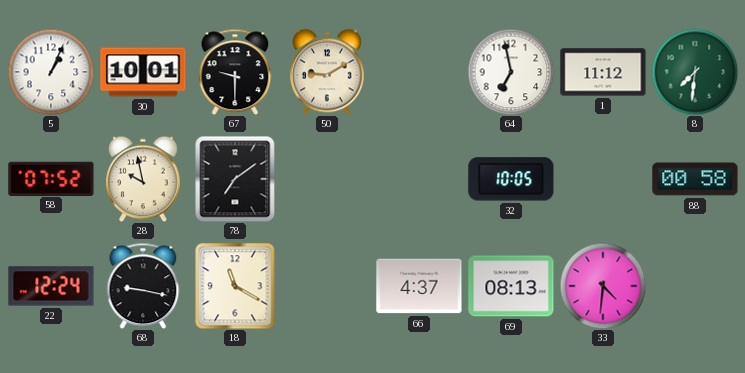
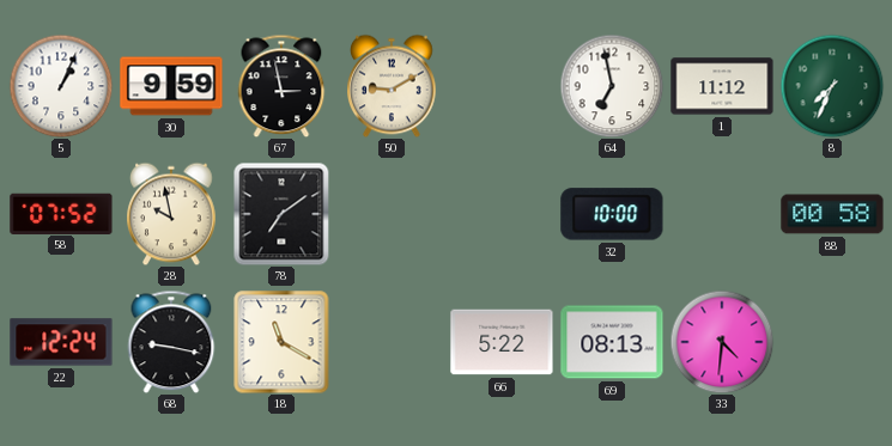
30: 10:01 -> 9:59 (171, 86)
67: 9:30 -> 2:58 (281, 86)
8: 7:31 -> 7:34 (832, 86)
32: 10:05 -> 10:00 (612, 214)
66: 4:37 -> 5:22 (502, 342)
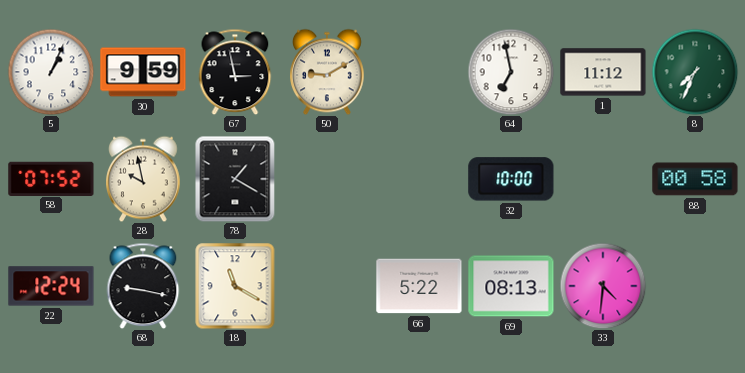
78: 7:09 -> 1:20 (235, 179)
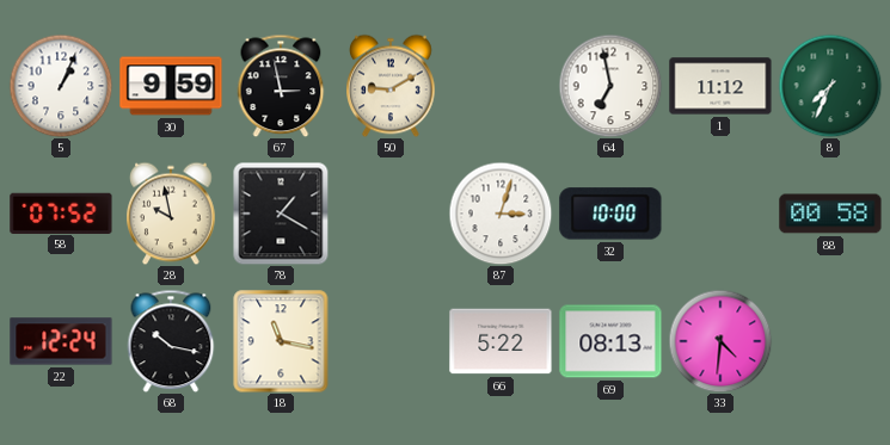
87: none -> 3:03 (501, 214)
68: 9:17 -> 10:17 (171, 341)
18: 11:20 -> 11:17 (281, 341)
